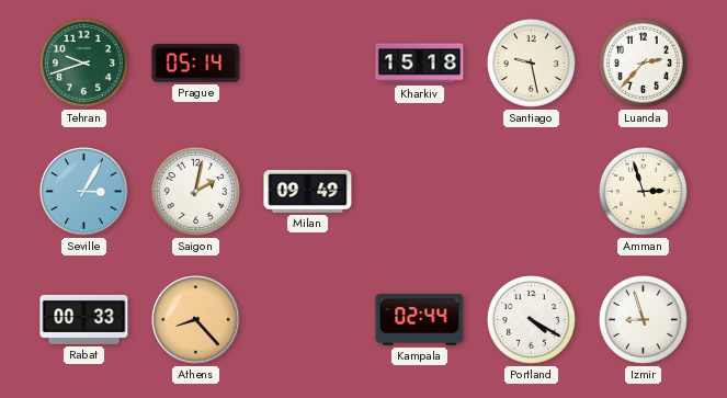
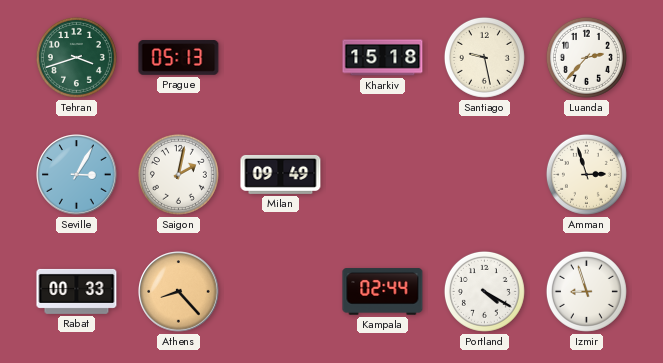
Tehran: 9:42 -> 3:42 (76, 57)
Prague: 05:14 -> 05:13 (179, 58)
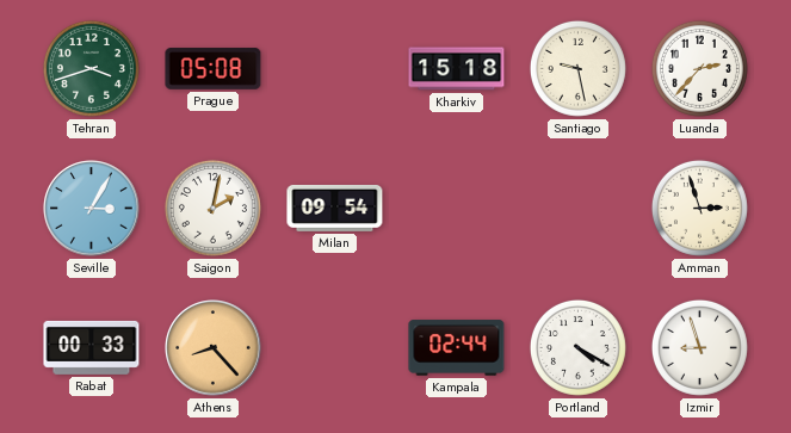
Prague: 05:13 -> 05:08 (214, 69)
Milan: 09:49 -> 09:54 (335, 208)
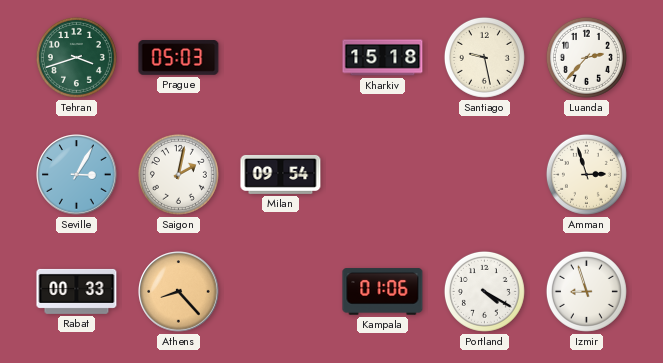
Prague: 05:08 -> 05:03 (179, 58)
Kampala: 02:44 -> 01:06 (383, 292)
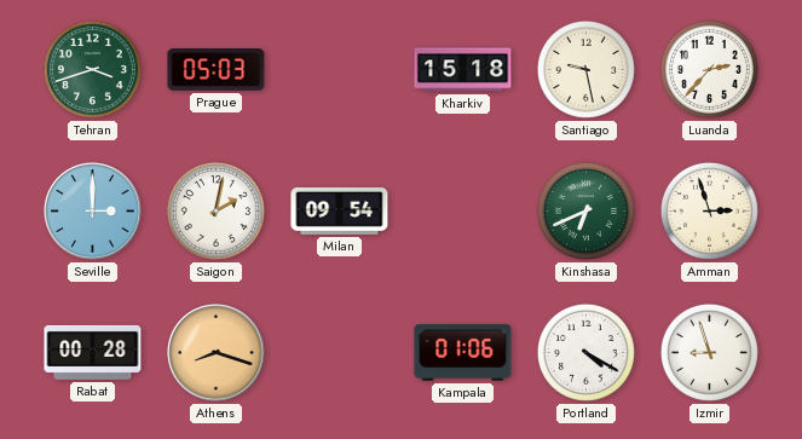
Seville: 3:05 -> 3:00 (93, 212)
Kinshasa: none -> 6:41 (585, 210)
Rabat: 00:33 -> 00:28 (93, 352)
Athens: 8:23 -> 8:18 (217, 353)
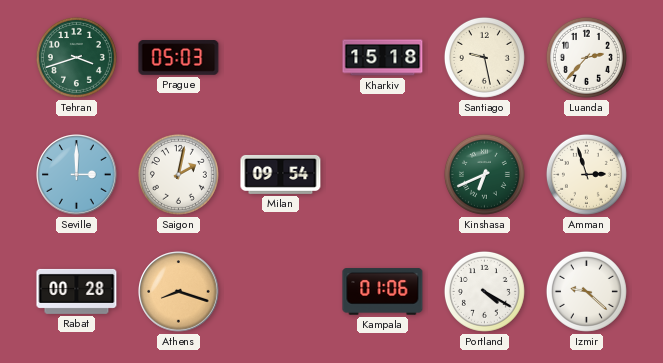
Izmir: 8:57 -> 9:22 (586, 291)
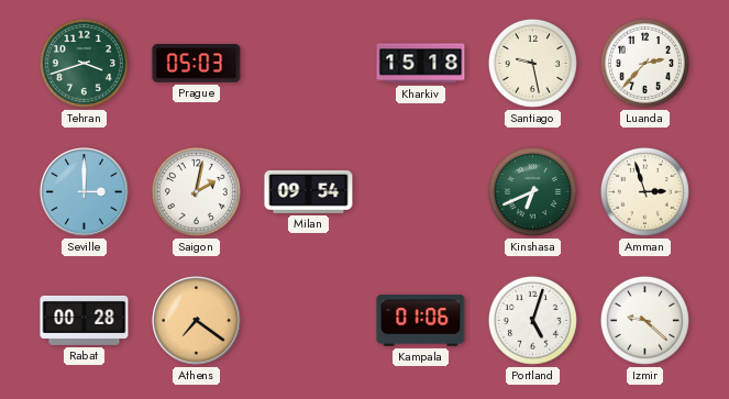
Athens: 8:18 -> 7:21 (197, 321)
Portland: 4:20 -> 5:03 (532, 320)
